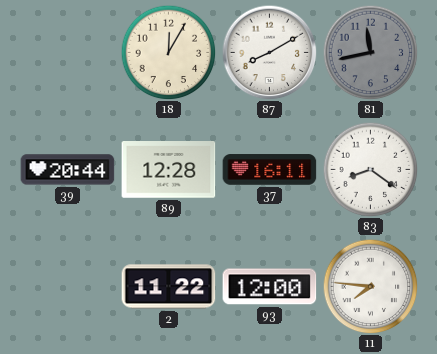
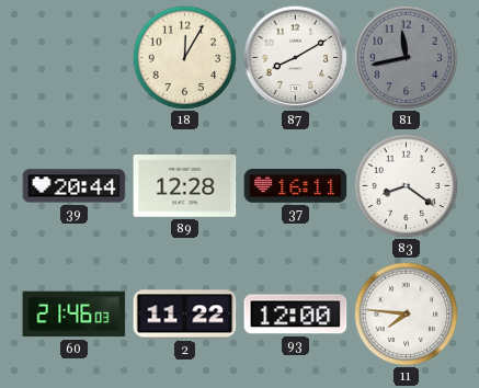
60: none -> 21:46 (75, 315)
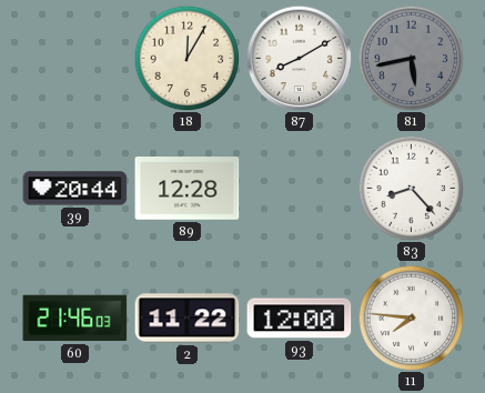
81: 11:43 -> 5:43 (411, 58)
37: 16:11 -> none (296, 186)
83: 8:21 -> 8:23 (411, 188)
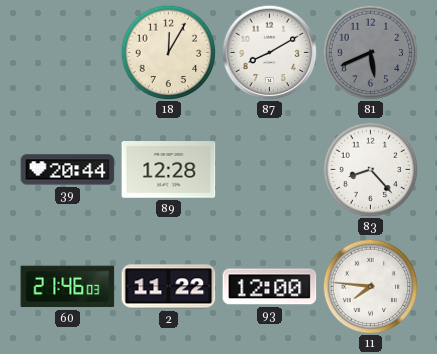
81: 5:43 -> 5:41 (370, 52)
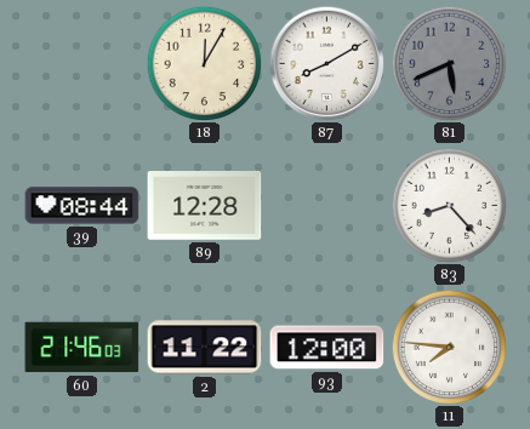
39: 20:44 -> 08:44 (82, 206)
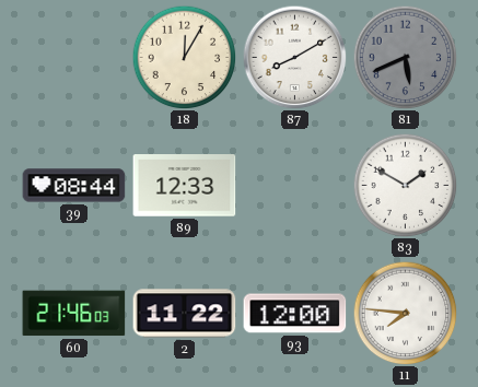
89: 12:28 -> 12:33 (185, 186)
83: 8:23 -> 1:50 (405, 185)
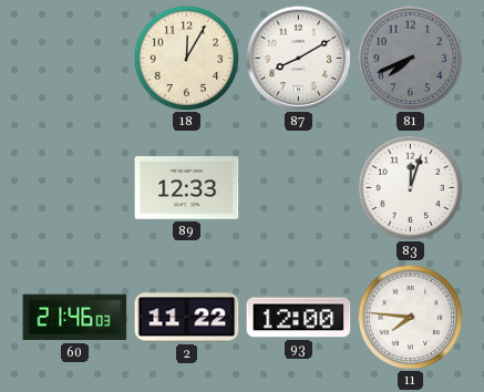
81: 5:41 -> 7:41 (410, 58)
39: 08:44 -> none (74, 186)
83: 1:50 -> 12:03 (410, 187)
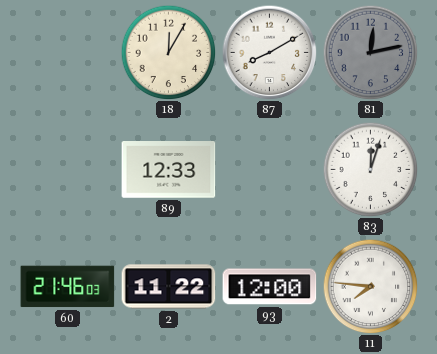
81: 7:41 -> 12:13 (370, 52)
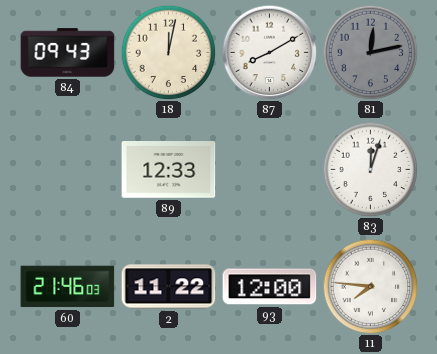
84: none -> 09:43 (68, 53)
18: 12:05 -> 12:02 (168, 52)
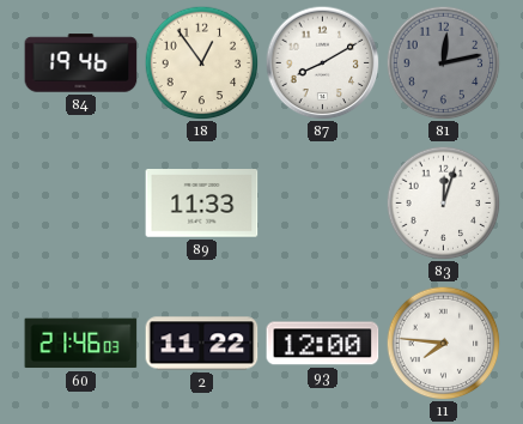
84: 09:43 -> 19:46 (81, 63)
18: 12:02 -> 12:54 (201, 62)
89: 12:33 -> 11:33 (202, 204)
